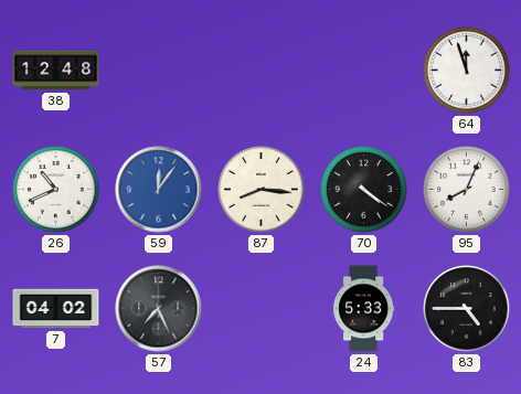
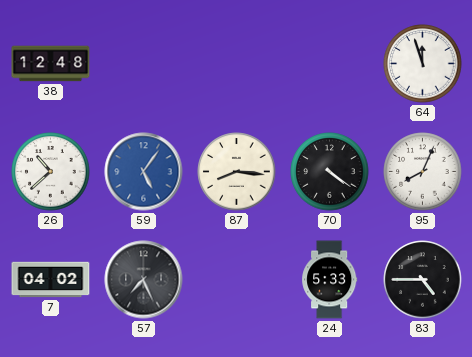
26: 10:41 -> 10:38 (51, 172)
59: 12:06 -> 5:06 (144, 172)
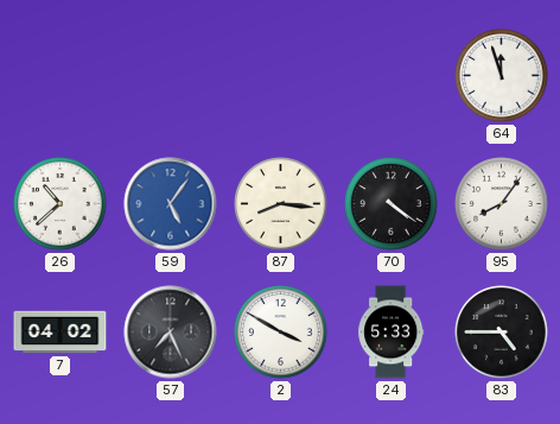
38: 12:48 -> none (51, 64)
95: 8:04 -> 8:06 (502, 204)
2: none -> 3:50 (281, 333)
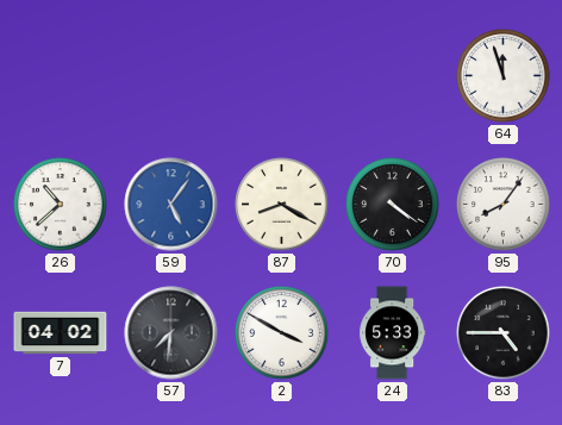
87: 8:16 -> 8:20 (282, 205)
57: 7:26 -> 7:31 (171, 333)
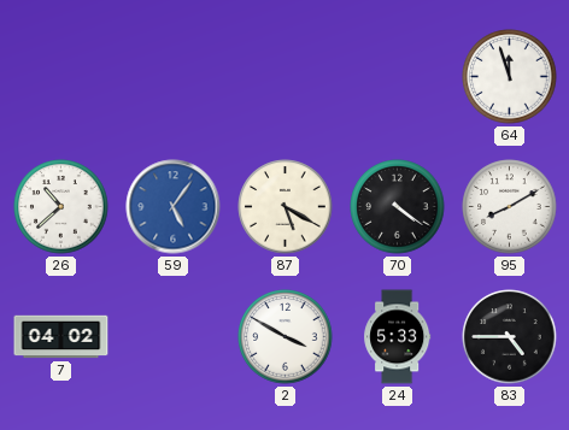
87: 8:20 -> 5:20 (286, 207)
95: 8:06 -> 8:10 (510, 207)
57: 7:31 -> none (171, 333)
